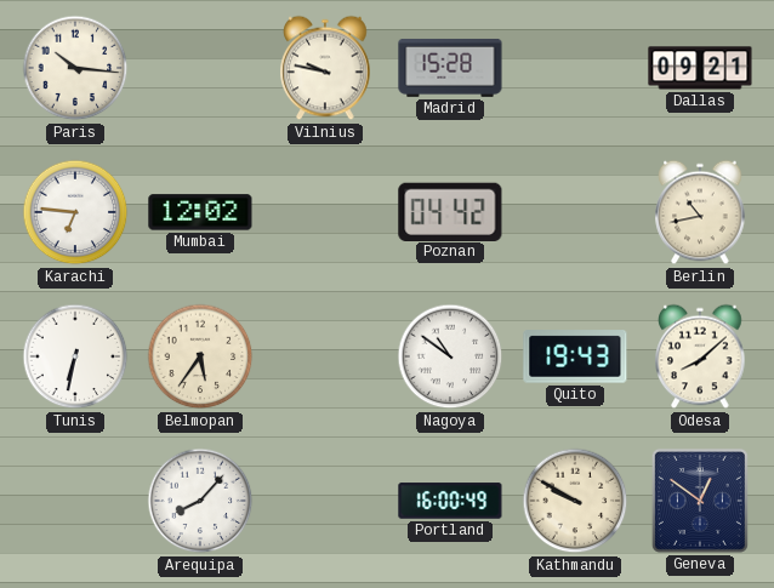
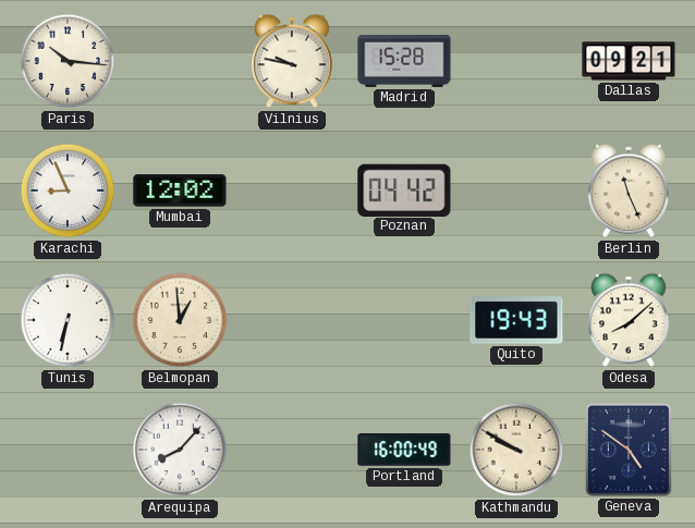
Karachi: 6:46 -> 8:56 (68, 191)
Berlin: 10:43 -> 11:26 (629, 191)
Belmopan: 5:36 -> 12:59 (180, 320)
Nagoya: 10:51 -> none (450, 356)
Geneva: 12:51 -> 4:51 (629, 450)
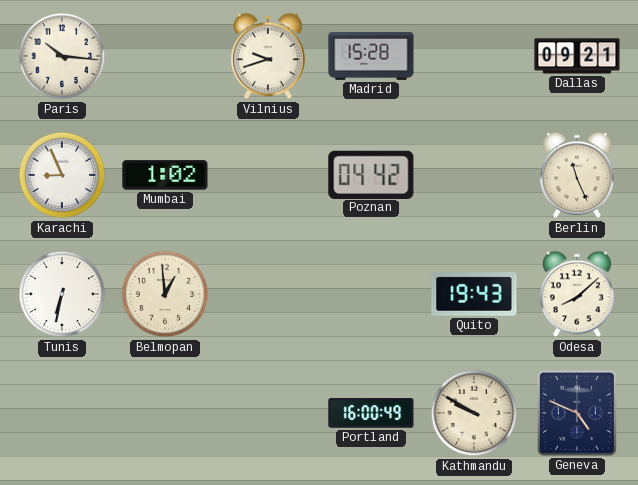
Vilnius: 9:47 -> 9:42 (268, 56)
Mumbai: 12:02 -> 1:02 (165, 175)
Arequipa: 8:07 -> none (180, 450)
Geneva: 4:51 -> 4:49 (577, 413)
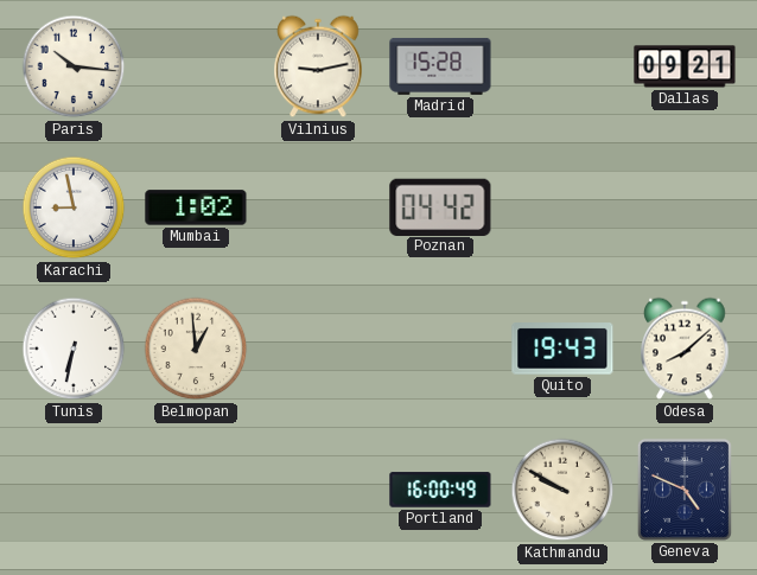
Vilnius: 9:42 -> 9:13 (318, 66)
Karachi: 8:56 -> 8:58 (74, 207)
Berlin: 11:26 -> none (577, 175)
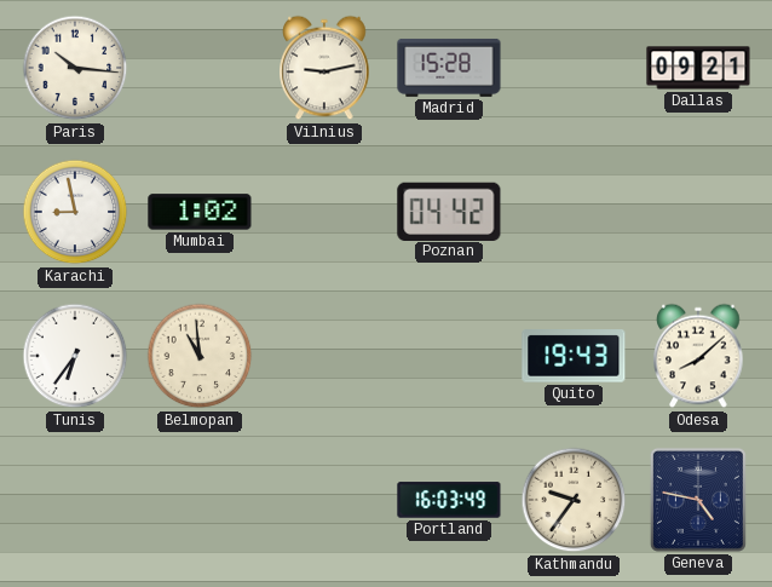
Tunis: 6:32 -> 6:36 (75, 356)
Belmopan: 12:59 -> 10:59 (200, 356)
Portland: 16:00 -> 16:03 (449, 500)
Kathmandu: 9:50 -> 9:36 (574, 500)
Geneva: 4:49 -> 4:47 (698, 500)
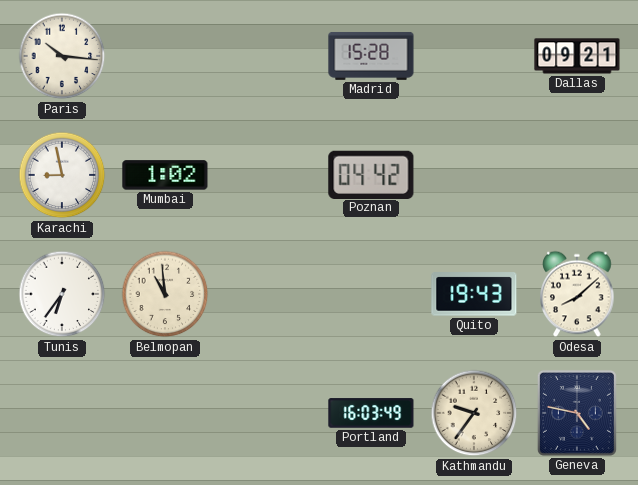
Vilnius: 9:13 -> none (324, 68)
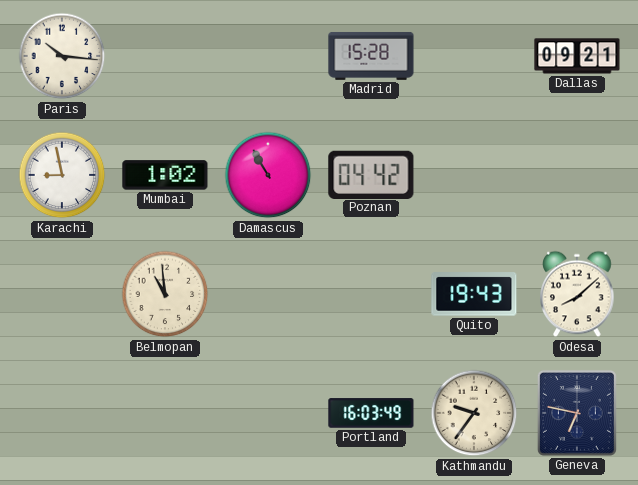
Damascus: none -> 10:55 (268, 175)
Tunis: 6:36 -> none (62, 294)
Geneva: 4:47 -> 6:47 (577, 413)
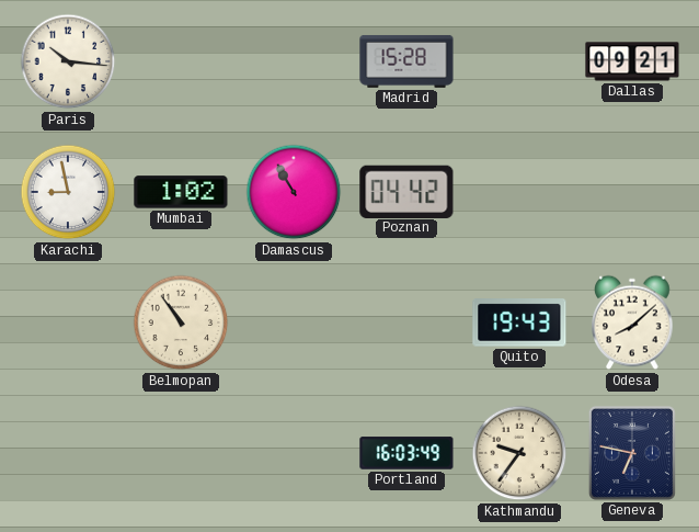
Belmopan: 10:59 -> 10:54 (181, 322)
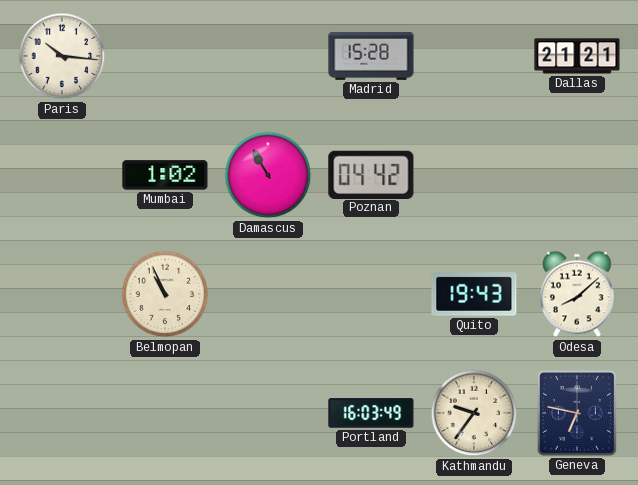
Dallas: 09:21 -> 21:21 (577, 56)
Karachi: 8:58 -> none (68, 192)
Belmopan: 10:54 -> 10:56 (165, 294)
